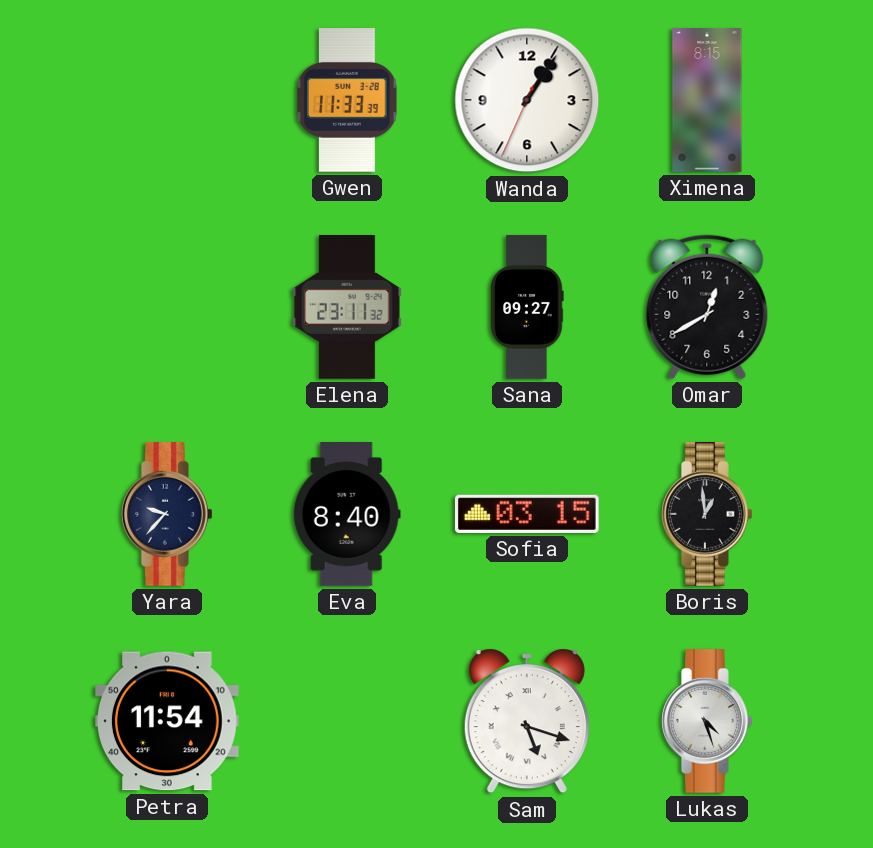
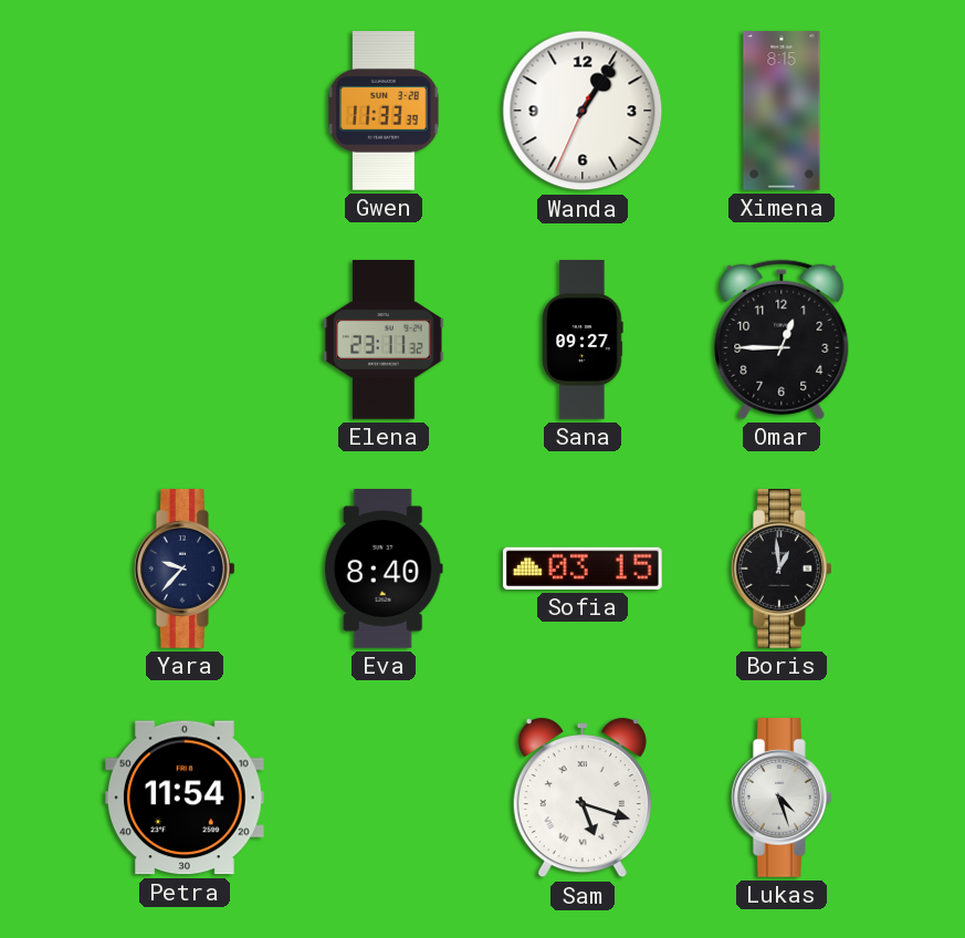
Omar: 12:40 -> 12:45 (782, 340)
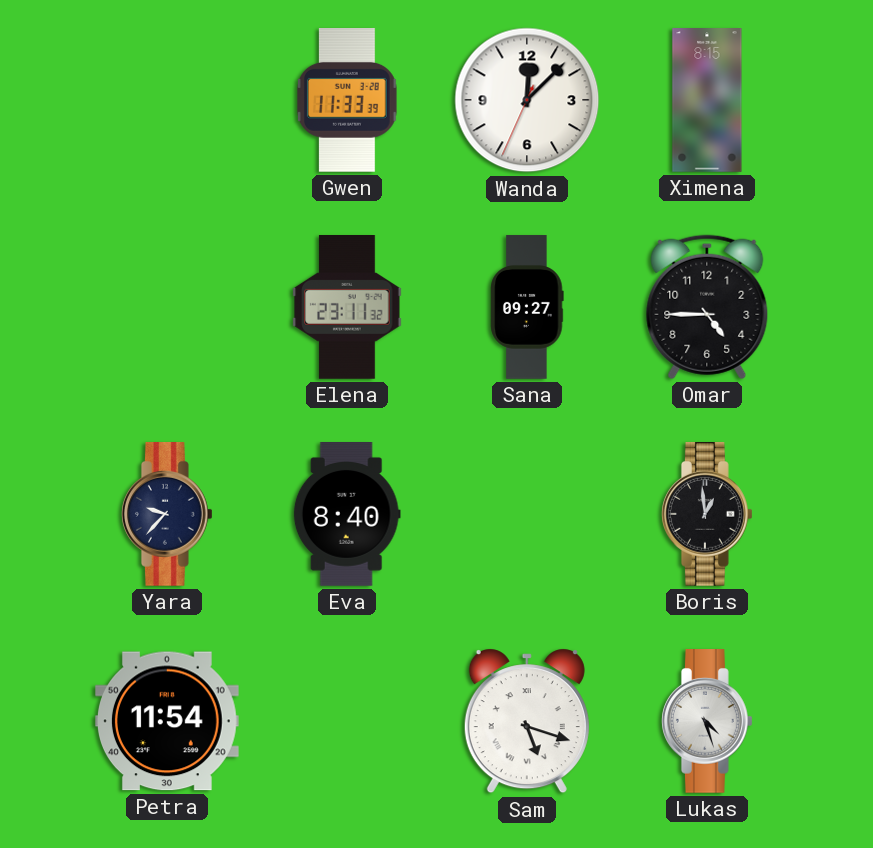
Wanda: 1:05 -> 12:07 (527, 100)
Omar: 12:45 -> 4:45 (707, 307)
Sofia: 03:15 -> none (583, 569)
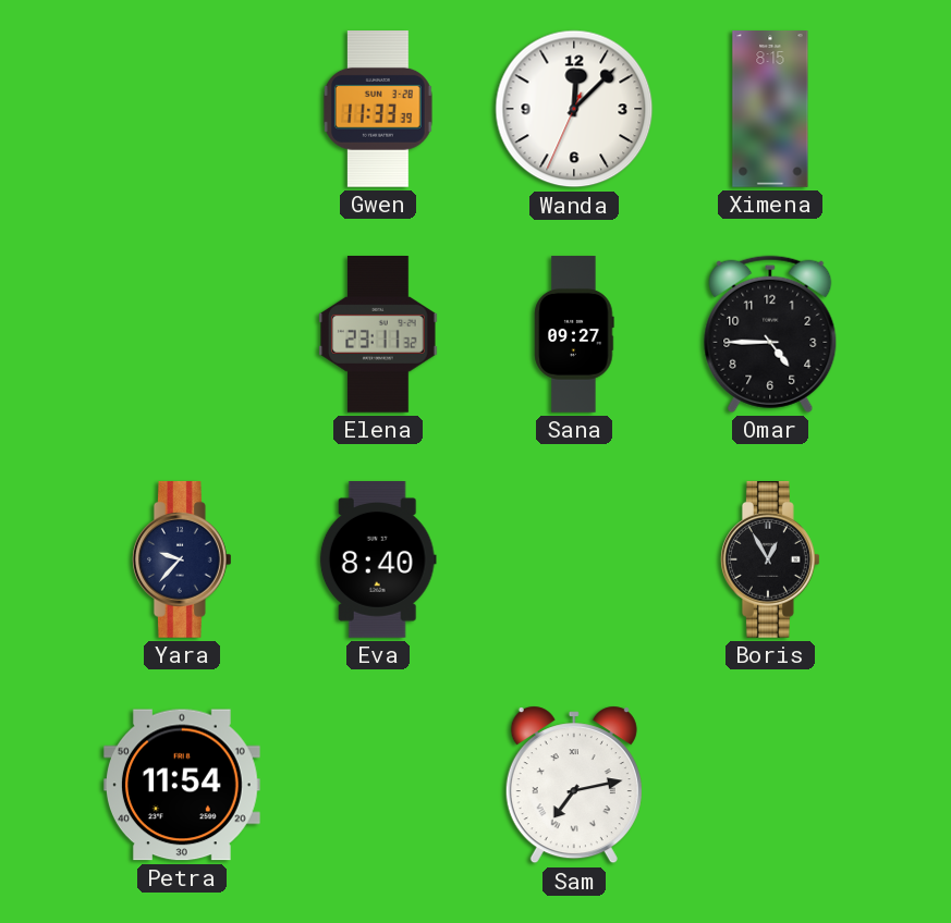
Boris: 12:59 -> 12:55 (770, 561)
Sam: 5:18 -> 7:13 (574, 785)
Lukas: 4:27 -> none (707, 722)
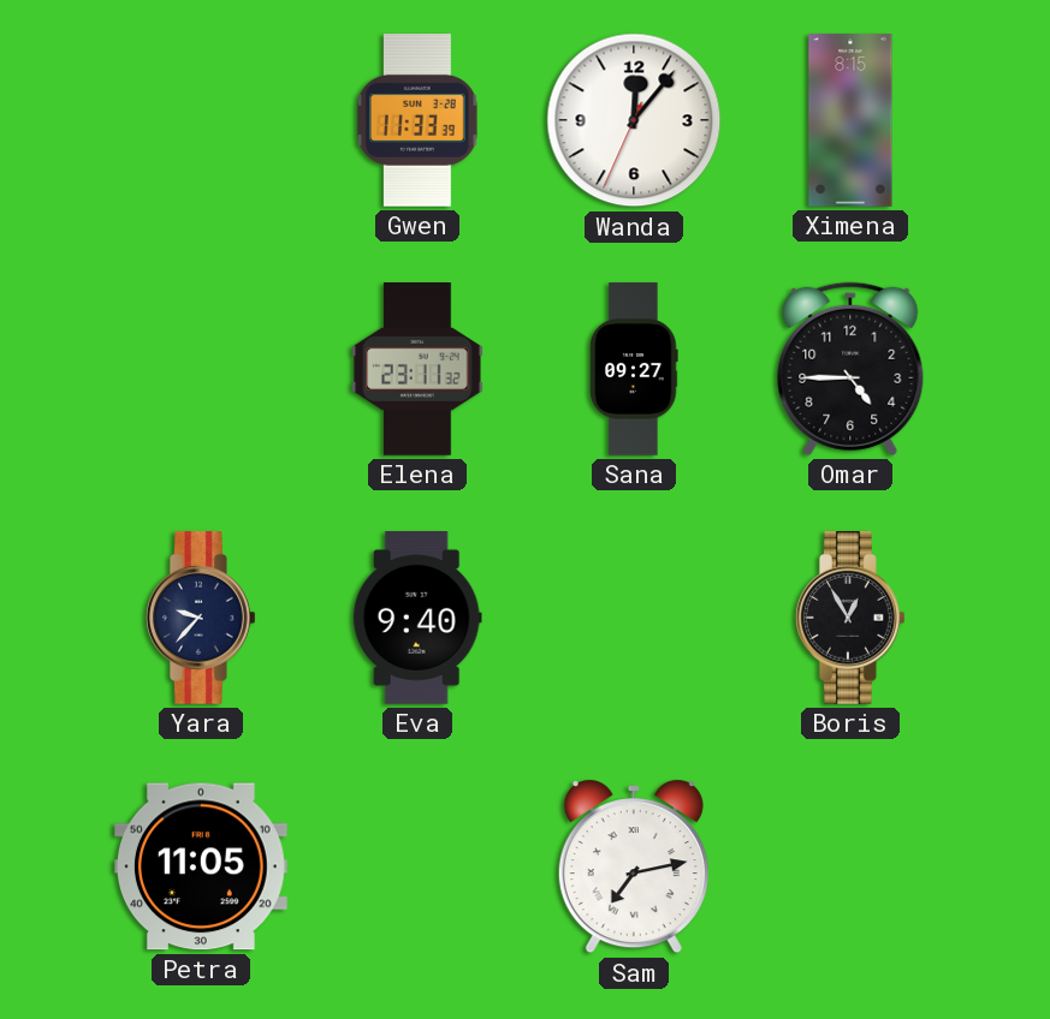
Wanda: 12:07 -> 12:06 (634, 120)
Eva: 8:40 -> 9:40 (417, 619)
Petra: 11:54 -> 11:05 (202, 866)
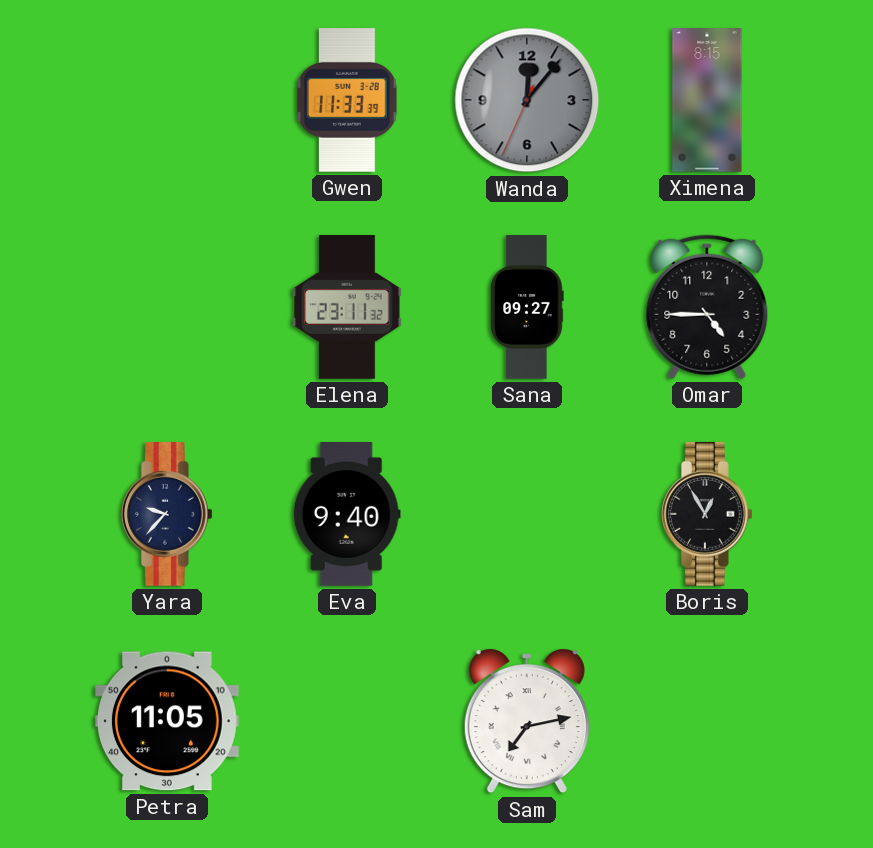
Wanda dial: white -> grey (527, 100)
